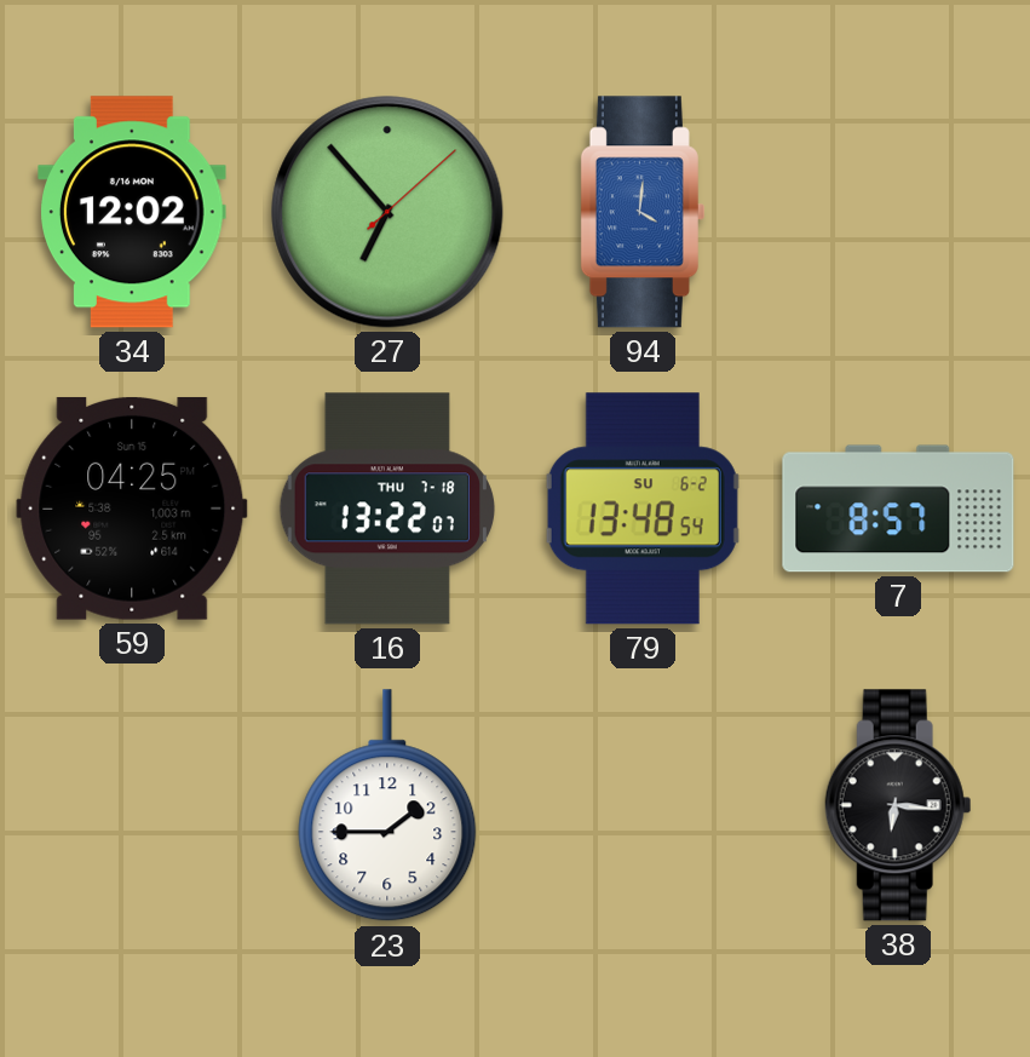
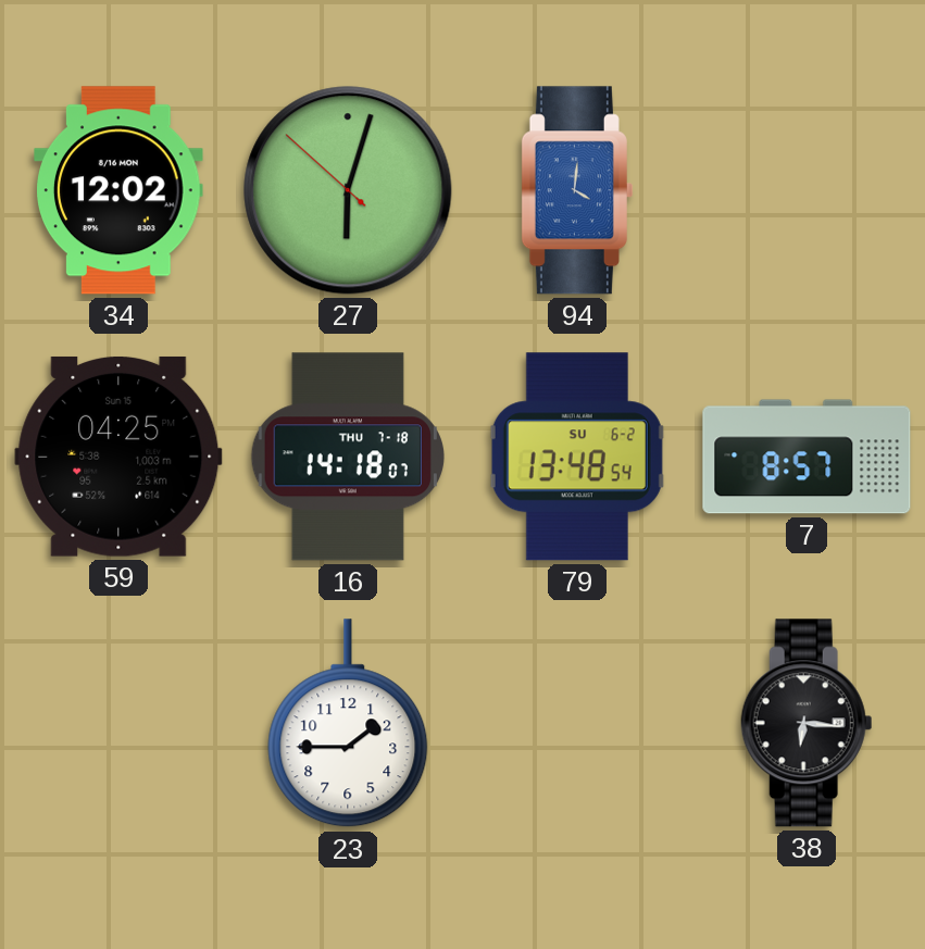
27: 6:53 -> 6:02 (348, 190)
16: 13:22 -> 14:18 (347, 457)
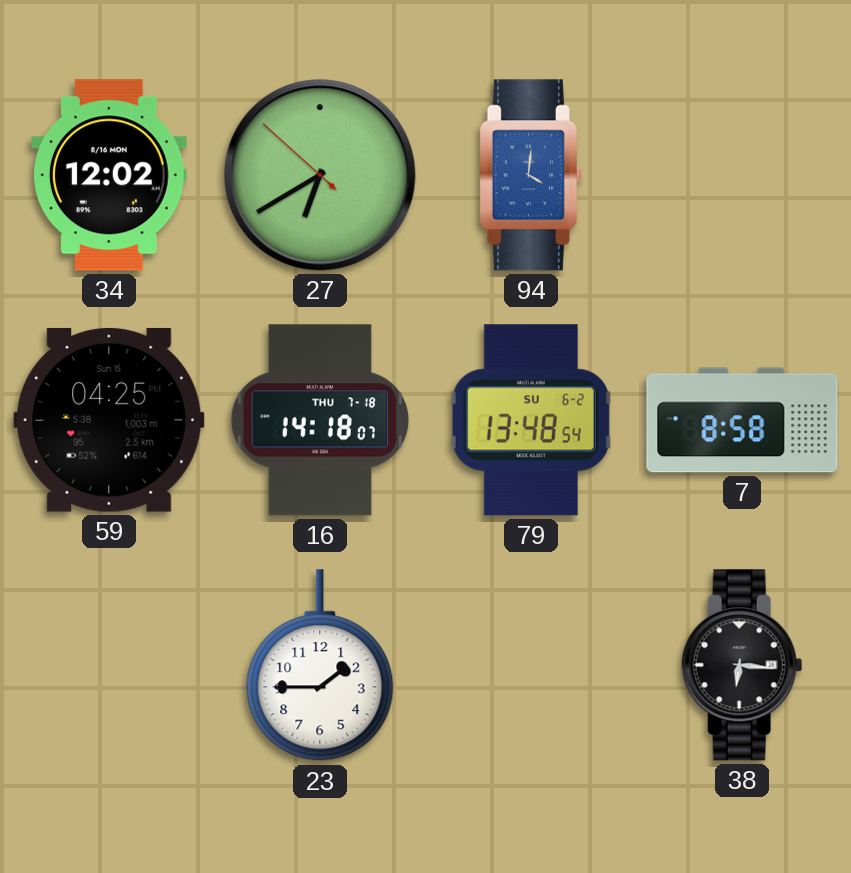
27: 6:02 -> 6:39 (320, 175)
7: 8:57 -> 8:58 (742, 420)
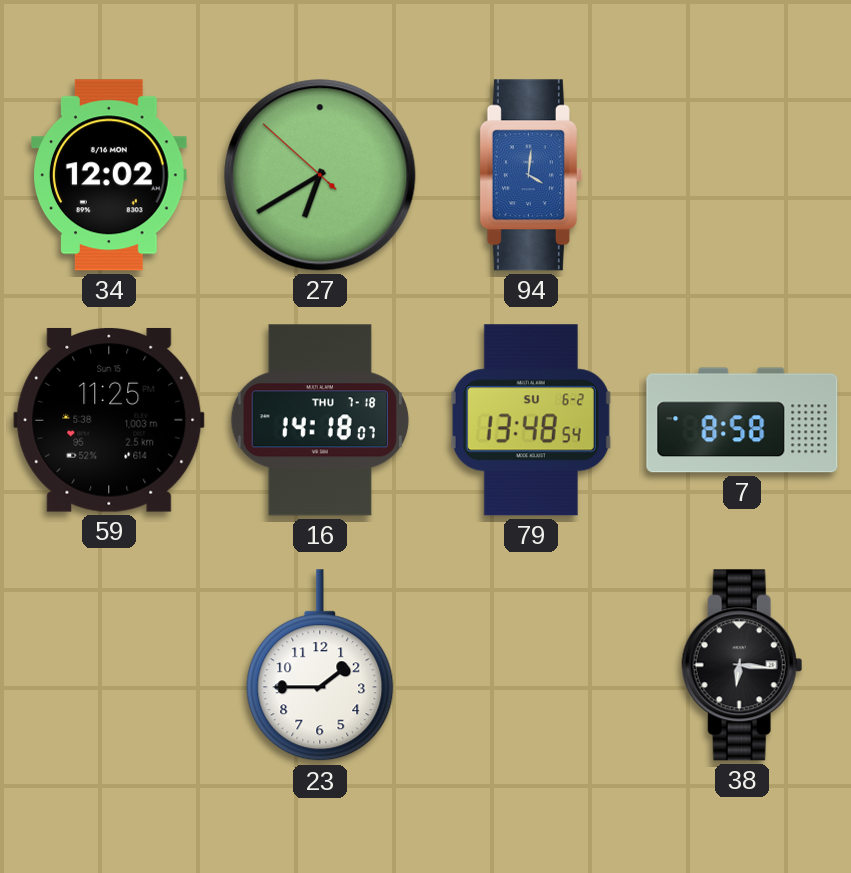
59: 04:25 -> 11:25 (109, 420)
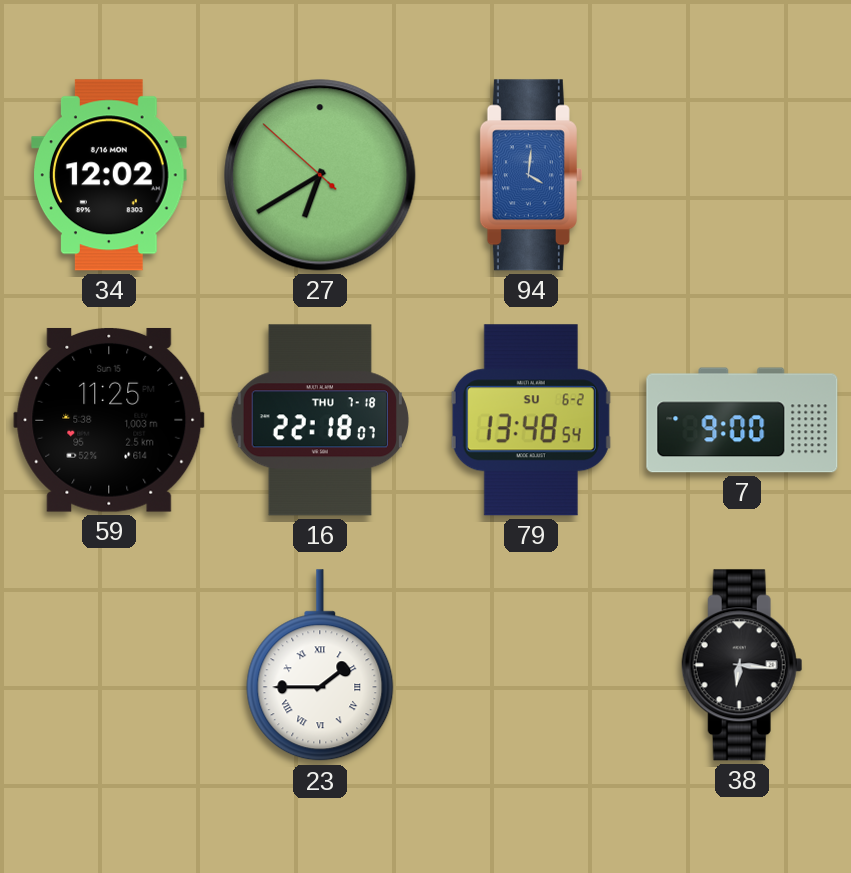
16: 14:18 -> 22:18 (319, 420)
7: 8:58 -> 9:00 (742, 420)
23 numerals: Arabic -> Roman (320, 666)
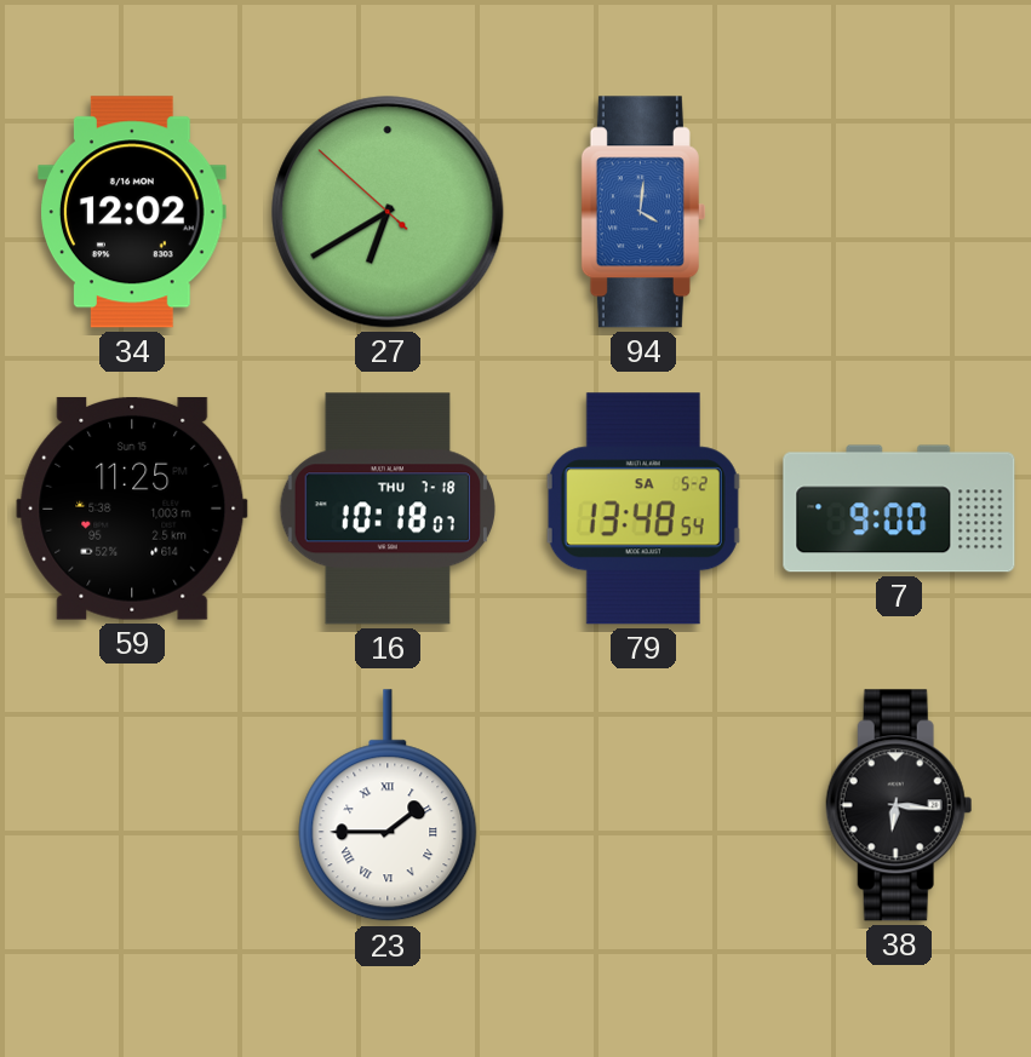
16: 22:18 -> 10:18 (386, 509)
79 date: SU 6-2 -> SA 5-2 (643, 509)
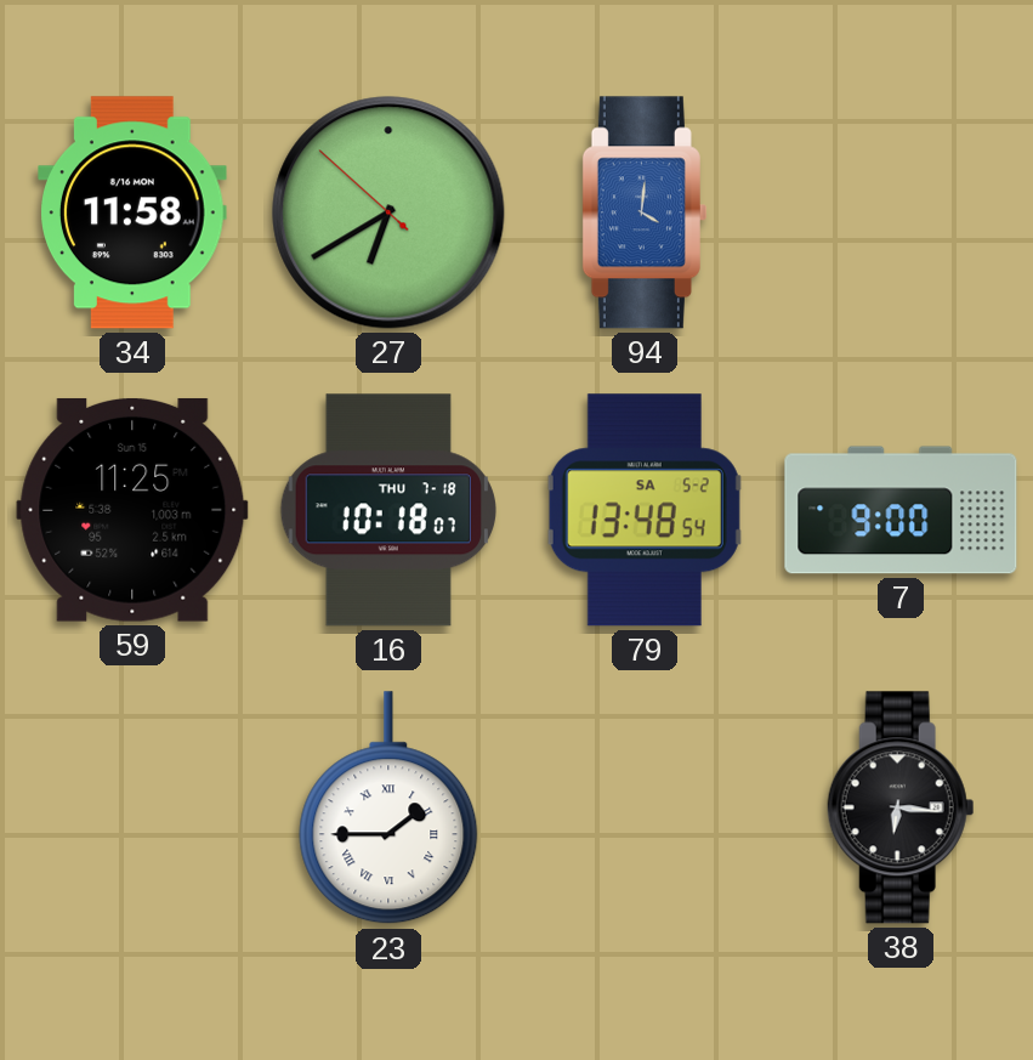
34: 12:02 -> 11:58 (134, 212)
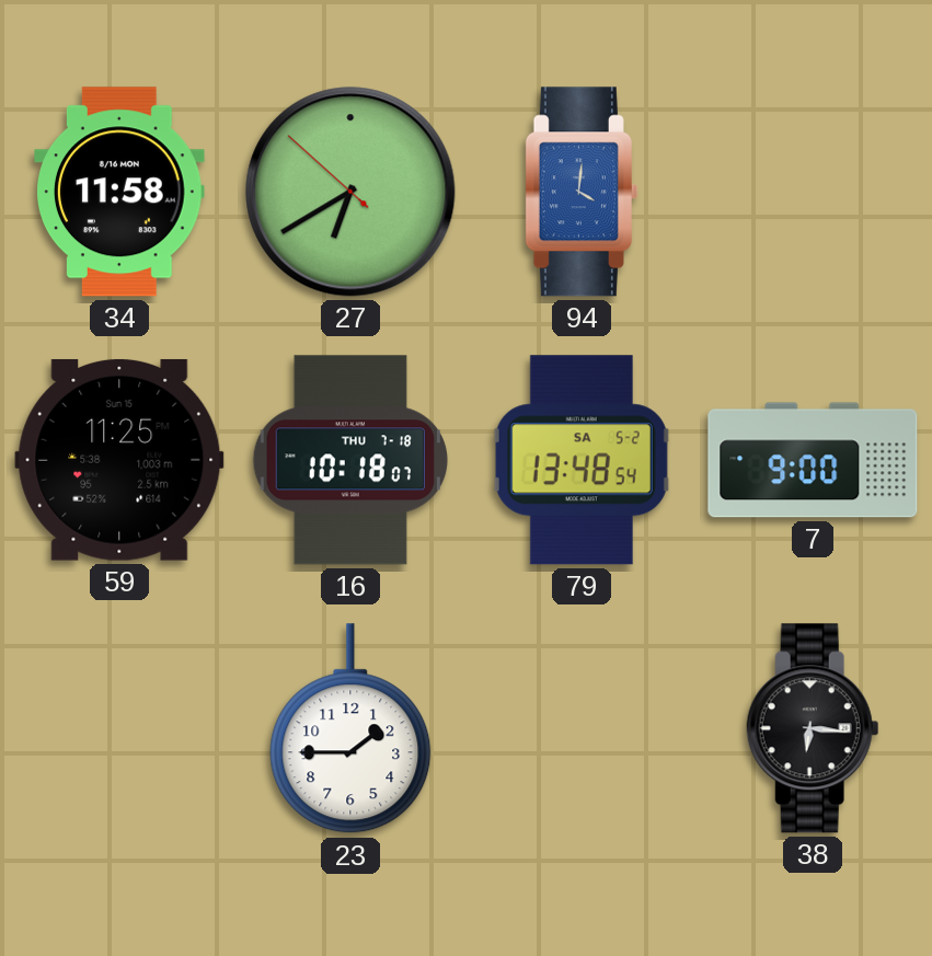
23 numerals: Roman -> Arabic (350, 729)
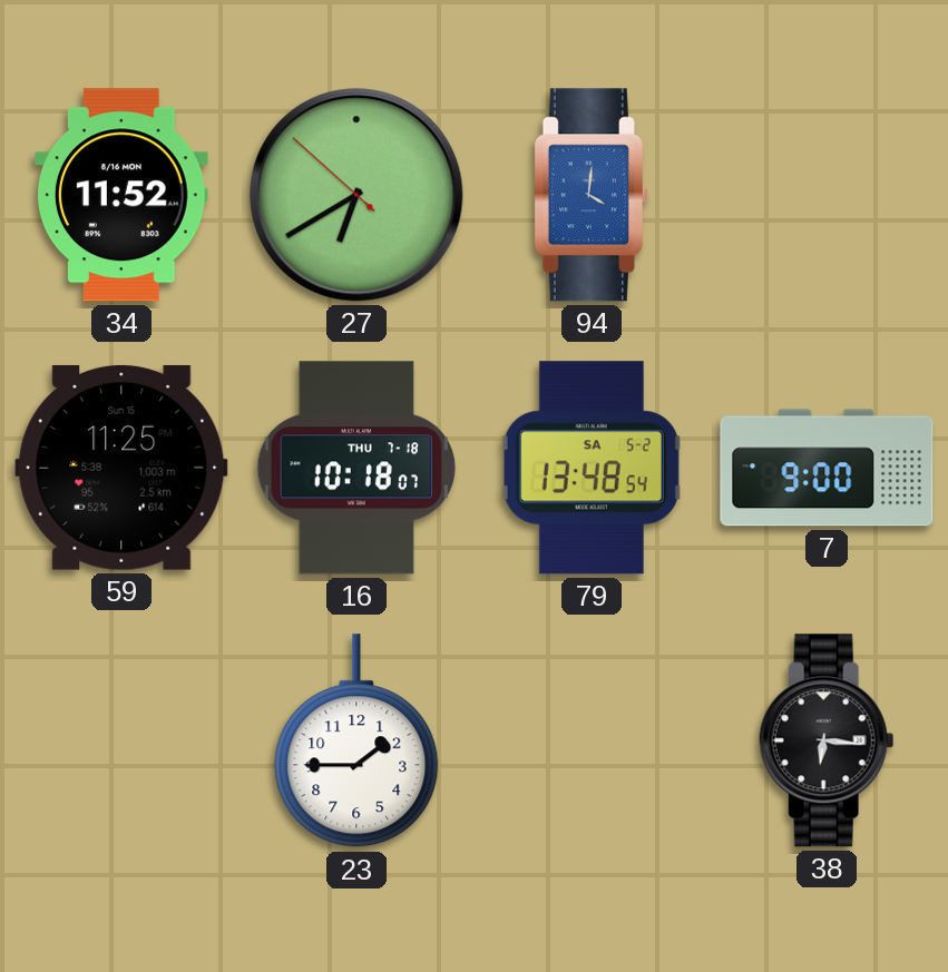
34: 11:58 -> 11:52 (123, 195)
